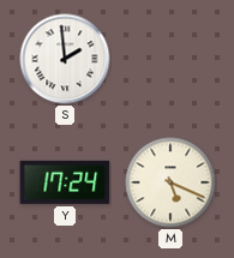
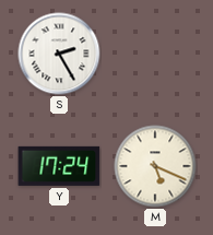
S: 1:59 -> 2:25 (59, 54)
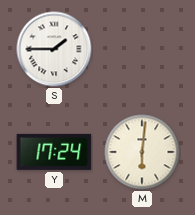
S: 2:25 -> 1:45 (54, 49)
M: 5:19 -> 6:01 (142, 152)
